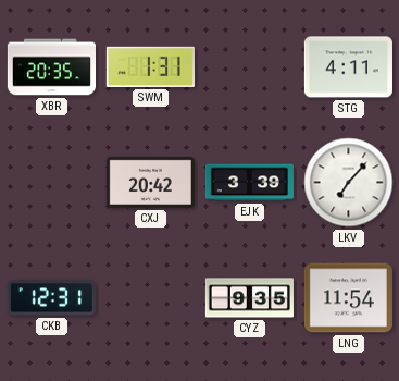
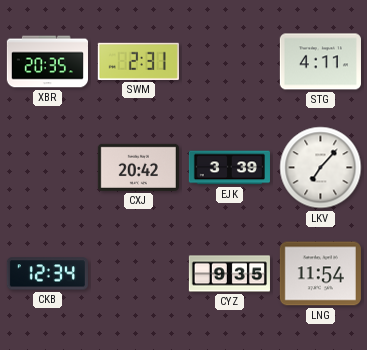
SWM: 1:31 -> 2:31 (138, 61)
CKB: 12:31 -> 12:34 (47, 274)
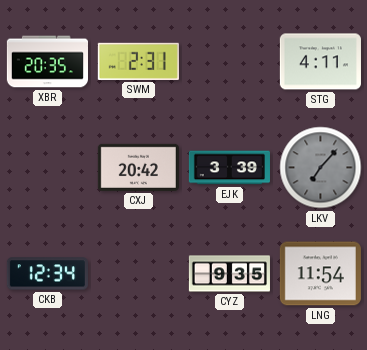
LKV dial: white -> grey (321, 168)
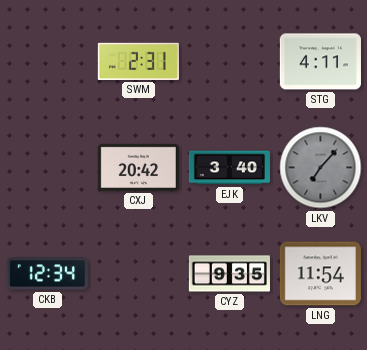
XBR: 20:35 -> none (47, 62)
EJK: 3:39 -> 3:40 (229, 168)
